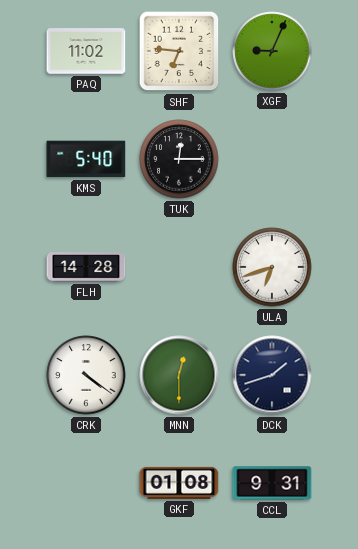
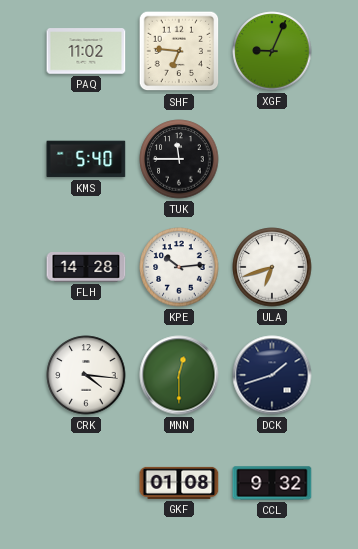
TUK: 12:15 -> 11:45 (179, 159)
KPE: none -> 10:14 (179, 267)
CRK: 4:21 -> 4:16 (86, 375)
CCL: 9:31 -> 9:32 (272, 483)
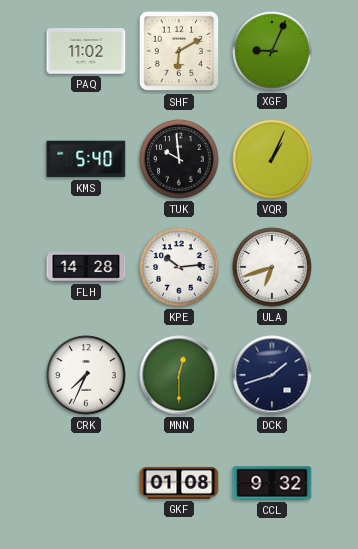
SHF: 6:46 -> 6:10 (179, 51)
TUK: 11:45 -> 9:59 (179, 159)
VQR: none -> 1:04 (272, 159)
CRK: 4:16 -> 7:34 (86, 375)
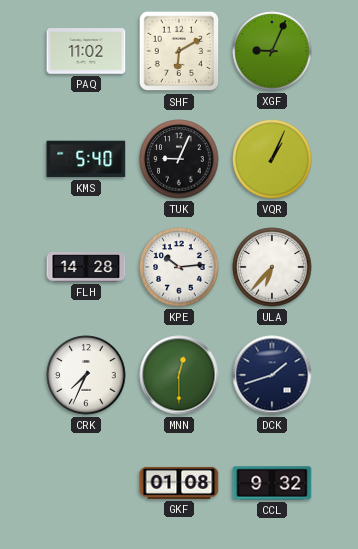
TUK: 9:59 -> 9:04 (179, 159)
ULA: 6:42 -> 6:37 (272, 267)
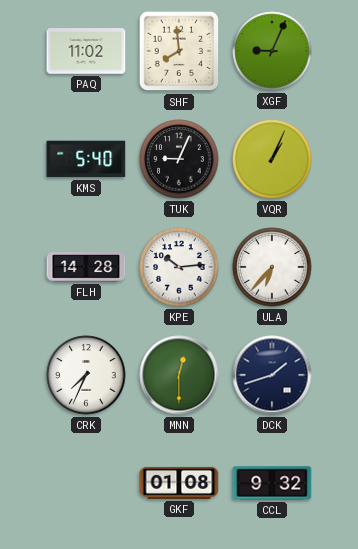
SHF: 6:10 -> 7:59 (179, 51)
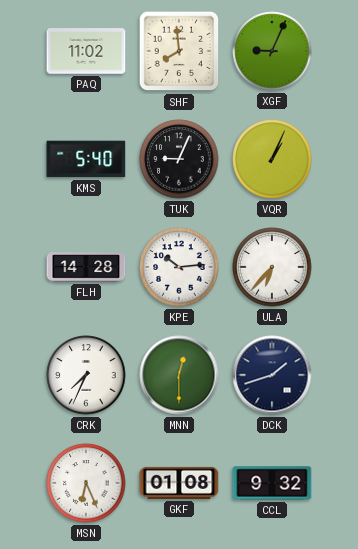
MSN: none -> 6:26 (86, 483)
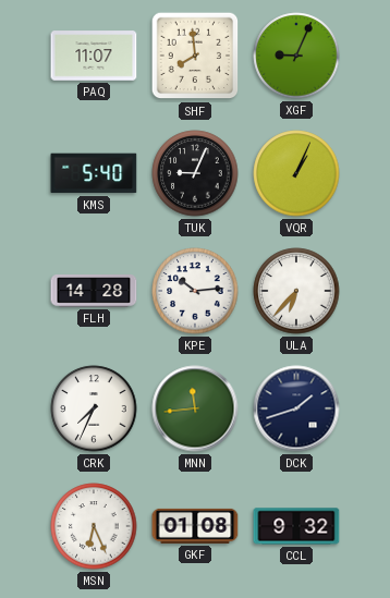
PAQ: 11:02 -> 11:07 (94, 56)
MNN: 12:30 -> 11:44 (195, 408)
